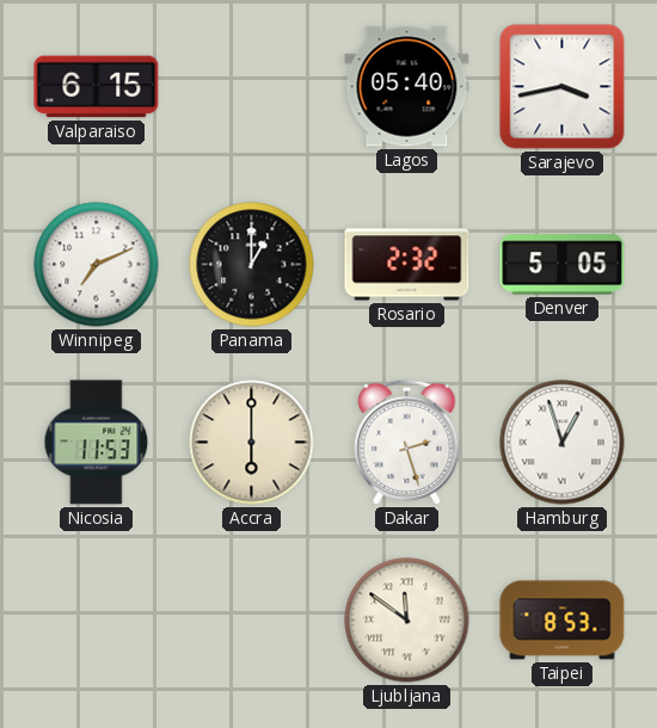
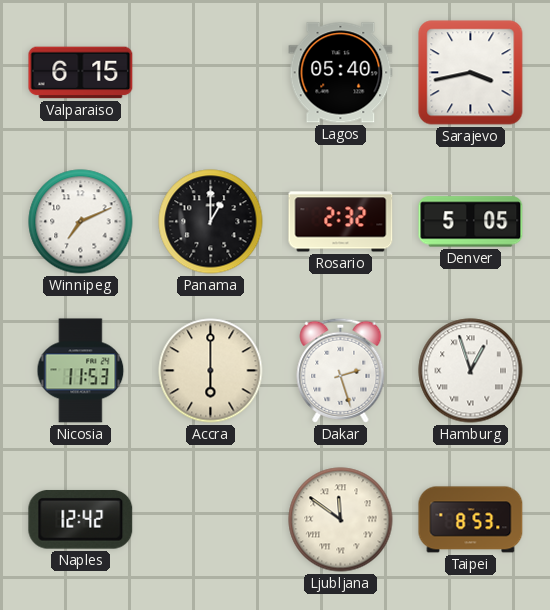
Naples: none -> 12:42 (81, 519)
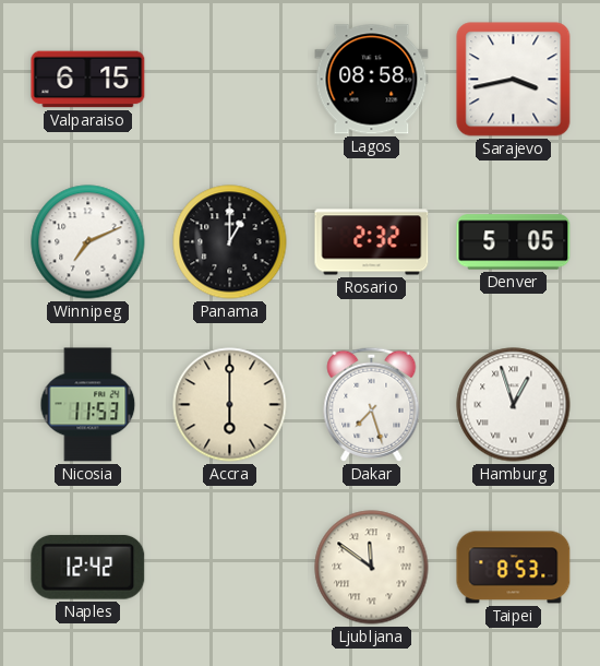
Lagos: 05:40 -> 08:58 (372, 80)
Dakar: 2:27 -> 7:27 (372, 404)
